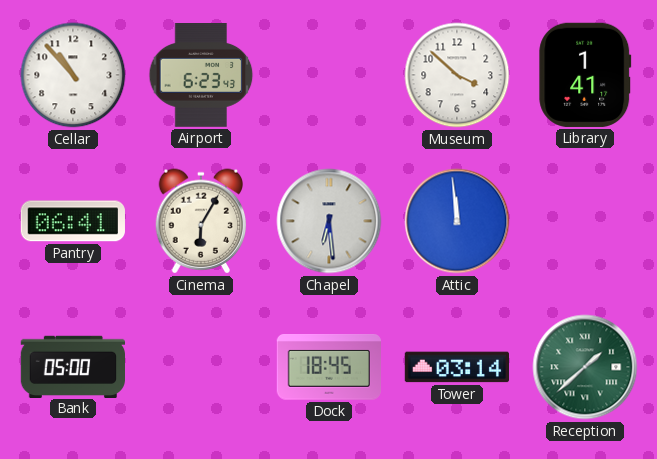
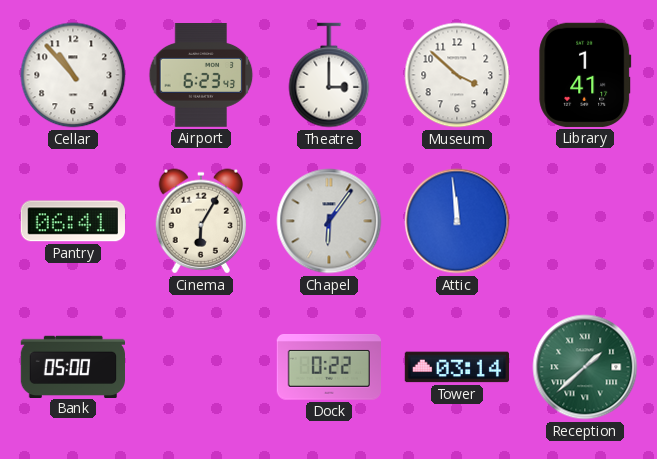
Theatre: none -> 3:00 (329, 75)
Chapel: 6:29 -> 6:06 (329, 221)
Dock: 18:45 -> 0:22 (328, 368)
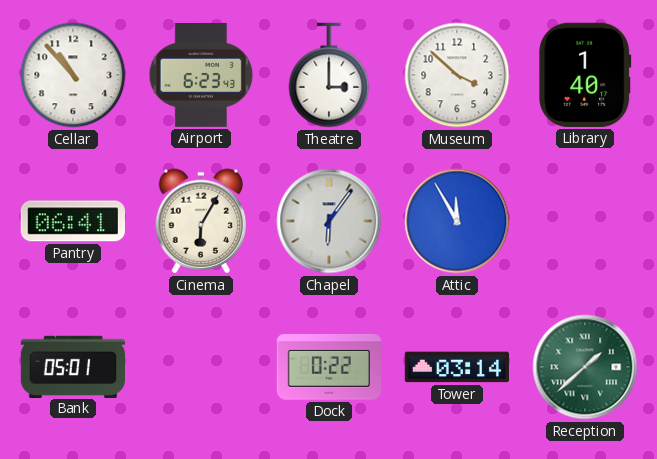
Library: 1:41 -> 1:40 (585, 75)
Attic: 11:59 -> 11:55 (457, 221)
Bank: 05:00 -> 05:01 (72, 366)
